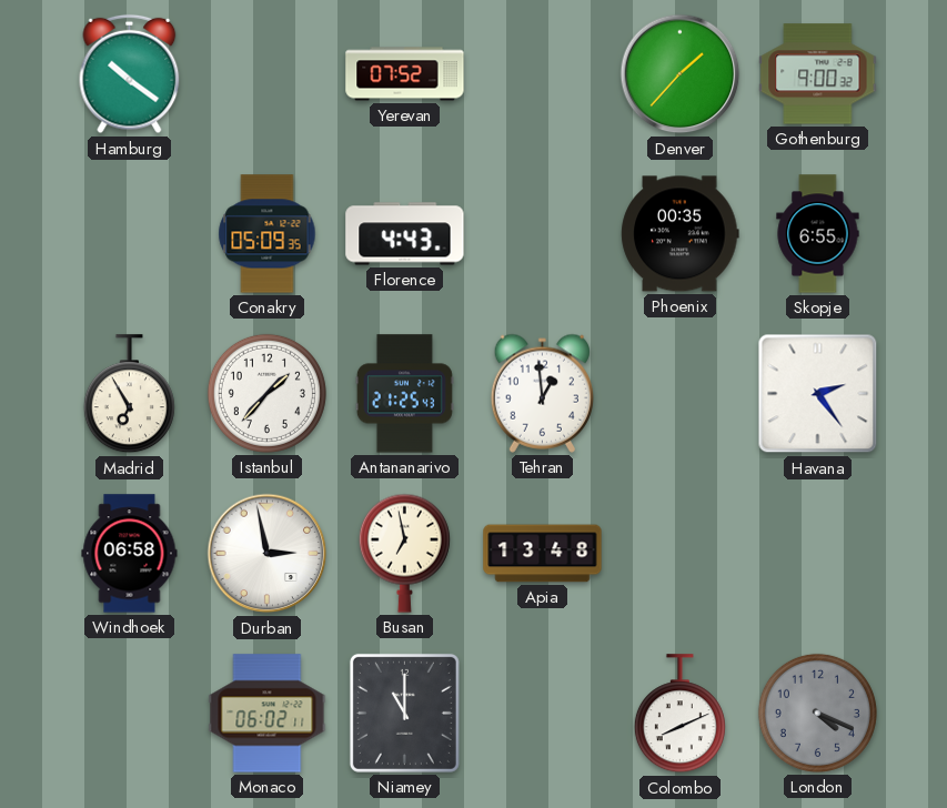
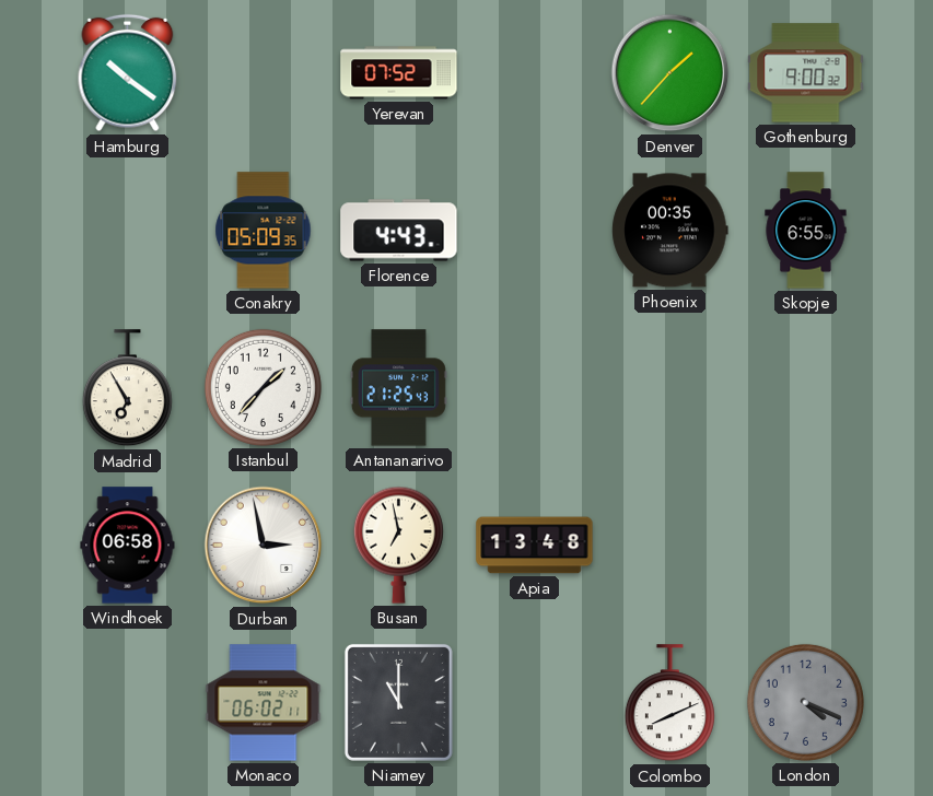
Tehran: 12:59 -> none (542, 393)
Havana: 2:24 -> none (818, 394)
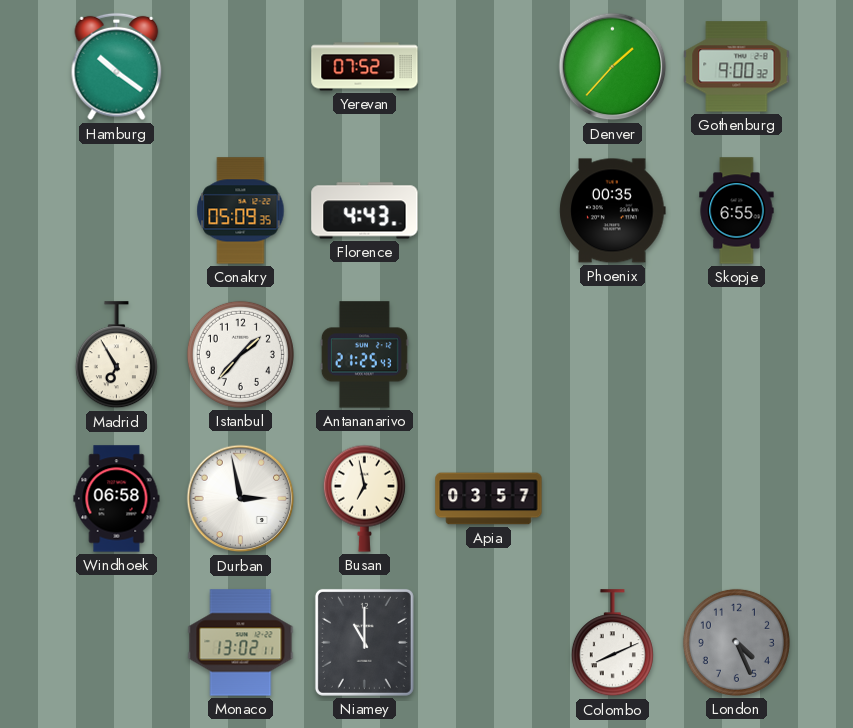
Apia: 13:48 -> 03:57 (489, 499)
Monaco: 06:02 -> 13:02 (241, 643)
London: 4:19 -> 4:26 (736, 642)
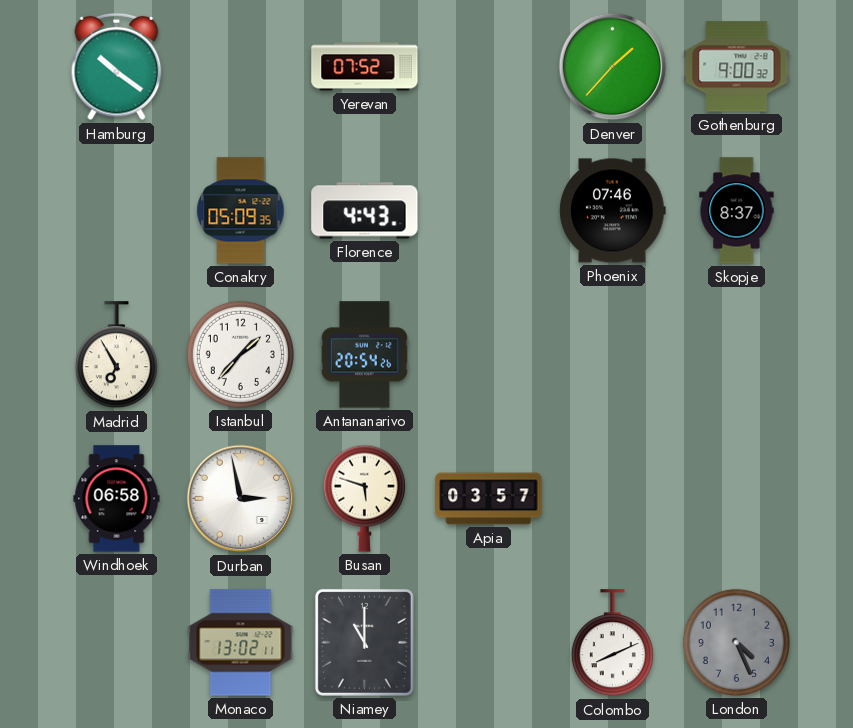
Phoenix: 00:35 -> 07:46 (613, 211)
Skopje: 6:55 -> 8:37 (737, 211)
Antananarivo: 21:25 -> 20:54 (364, 355)
Busan: 6:58 -> 5:48 (364, 498)
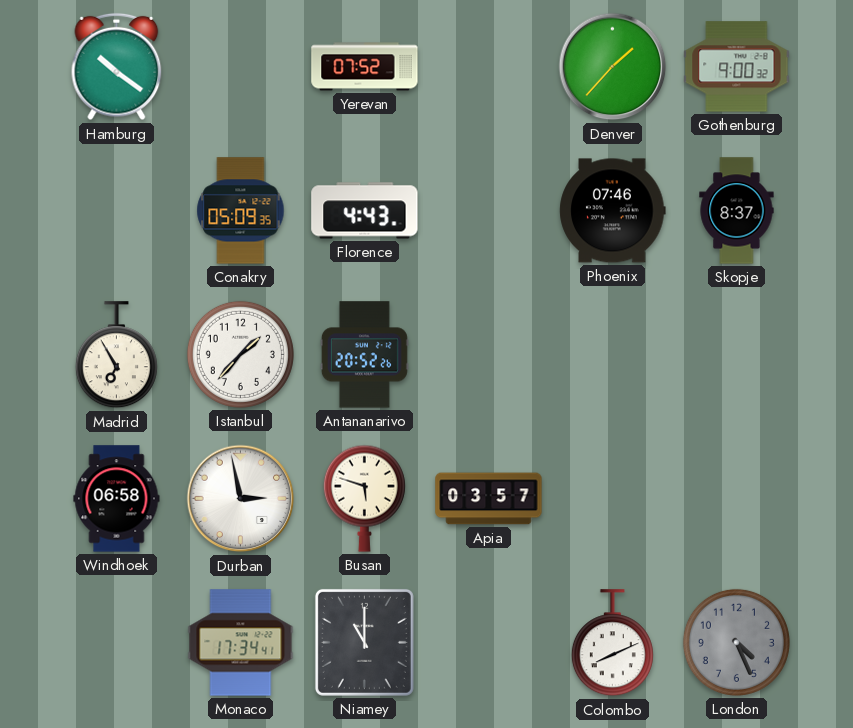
Antananarivo: 20:54 -> 20:52 (364, 355)
Monaco: 13:02 -> 17:34 (241, 643)
